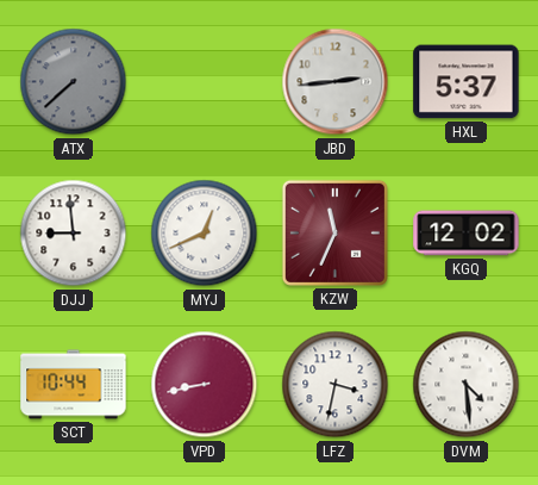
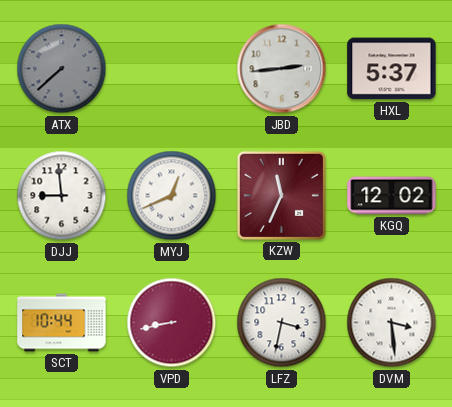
DVM: 4:29 -> 3:29 (392, 323)
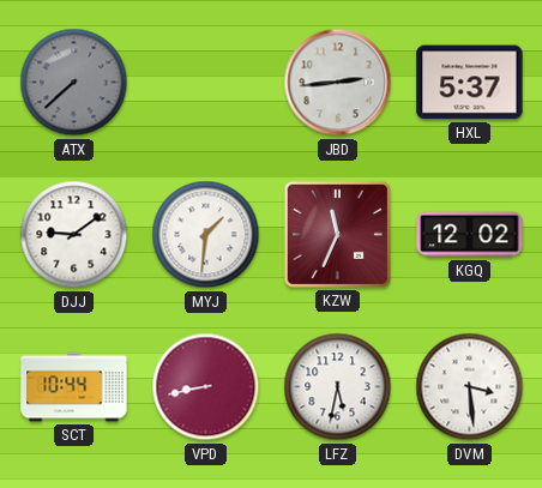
DJJ: 8:59 -> 9:09 (74, 235)
MYJ: 12:41 -> 1:31 (206, 235)
LFZ: 3:32 -> 5:32 (338, 387)
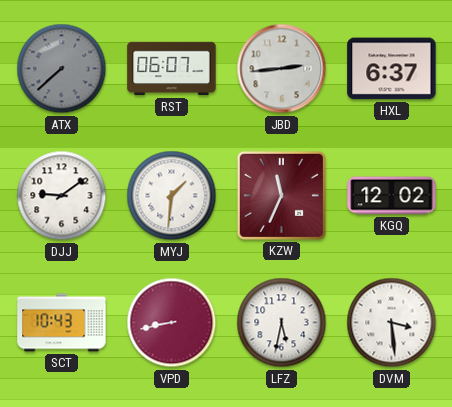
RST: none -> 06:07 (172, 69)
HXL: 5:37 -> 6:37 (392, 69)
SCT: 10:44 -> 10:43 (62, 323)
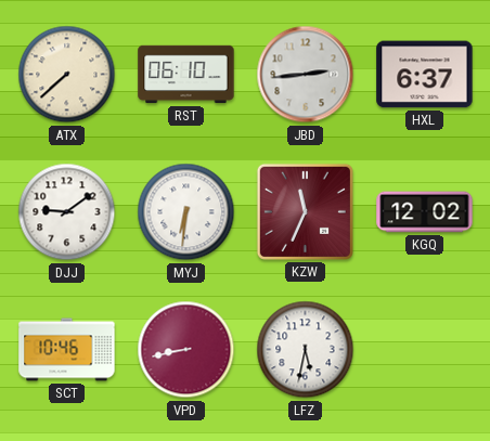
ATX dial: grey -> cream (67, 75)
RST: 06:07 -> 06:10 (186, 75)
MYJ: 1:31 -> 6:31 (186, 212)
SCT: 10:43 -> 10:46 (67, 350)
DVM: 3:29 -> none (392, 323)
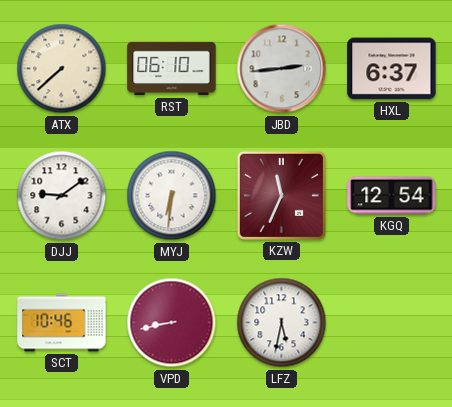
KGQ: 12:02 -> 12:54 (392, 196)
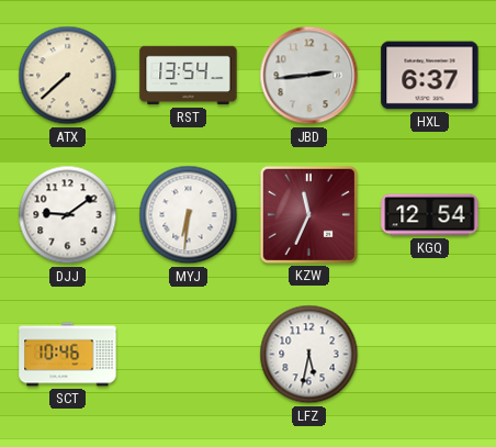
RST: 06:10 -> 13:54 (189, 76)
VPD: 8:43 -> none (172, 323)
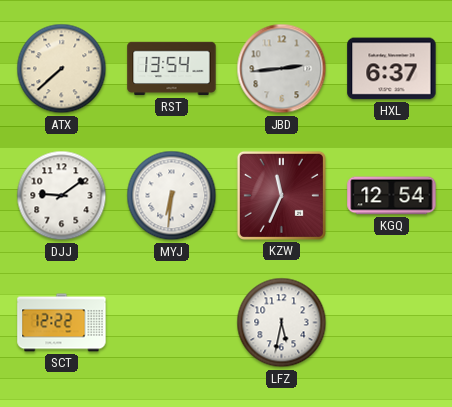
SCT: 10:46 -> 12:22 (62, 323)
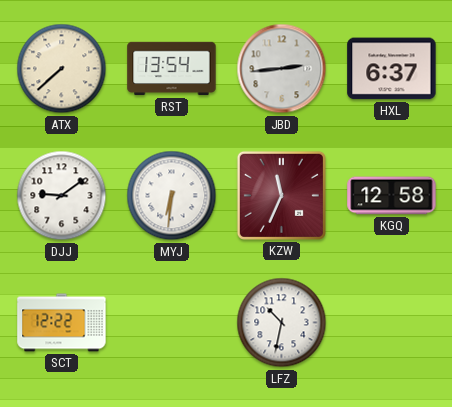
KGQ: 12:54 -> 12:58 (392, 196)
LFZ: 5:32 -> 10:32 (282, 323)
